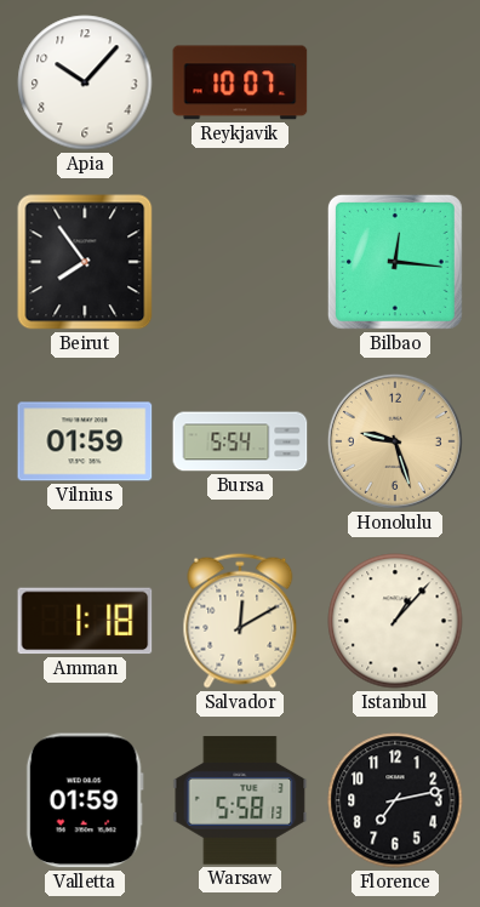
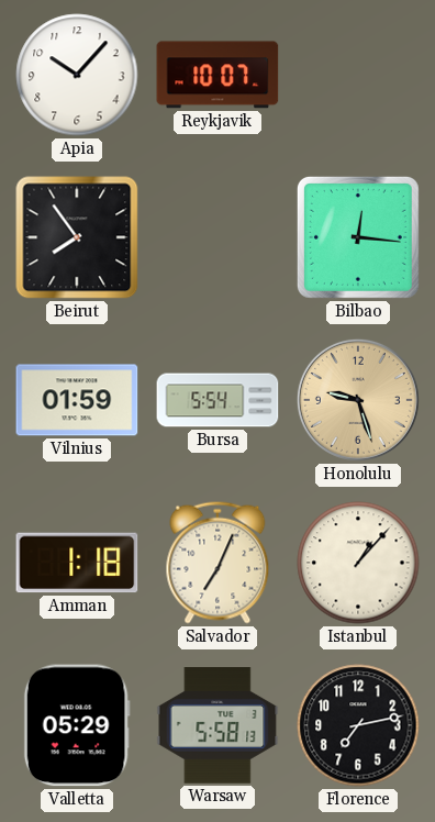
Salvador: 12:10 -> 7:04 (217, 563)
Valletta: 01:59 -> 05:29 (77, 725)
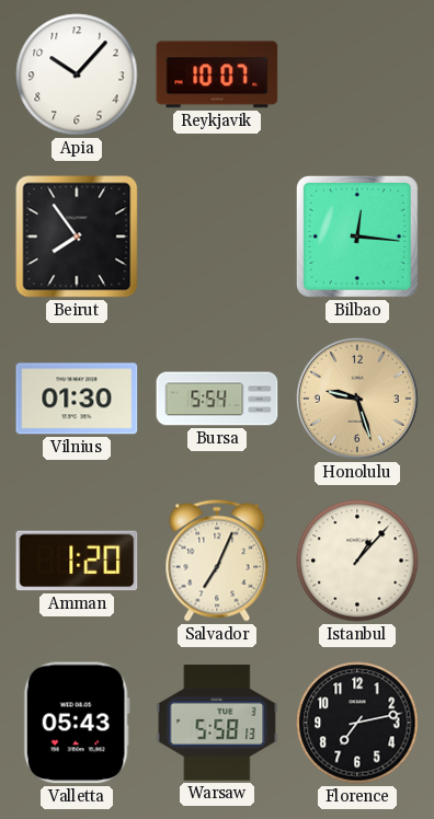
Vilnius: 01:59 -> 01:30 (77, 399)
Amman: 1:18 -> 1:20 (77, 561)
Valletta: 05:29 -> 05:43 (77, 723)
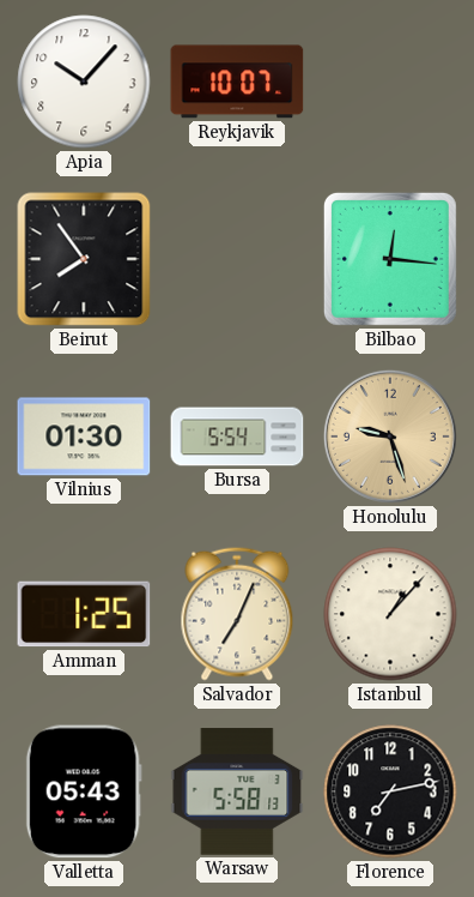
Amman: 1:20 -> 1:25 (84, 614)
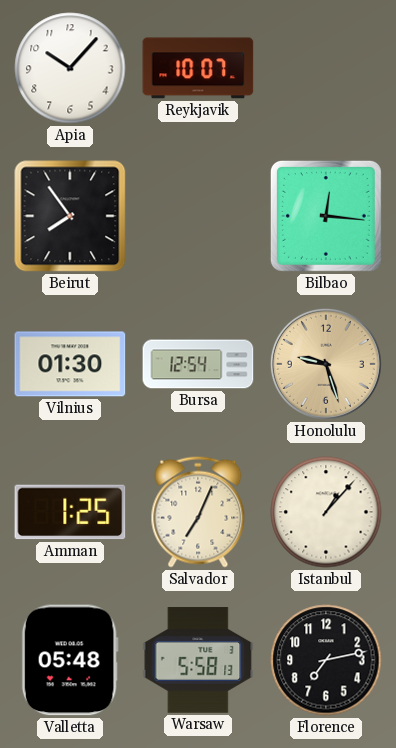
Bursa: 5:54 -> 12:54 (198, 364)
Valletta: 05:43 -> 05:48 (70, 660)
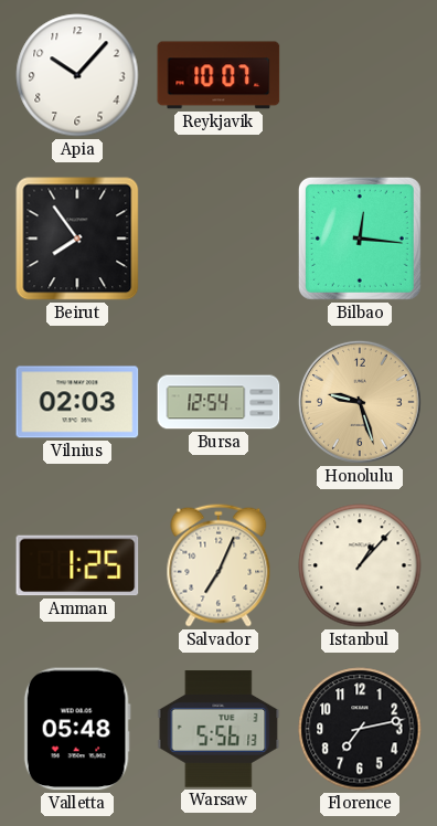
Vilnius: 01:30 -> 02:03 (77, 402)
Warsaw: 5:58 -> 5:56 (218, 729)
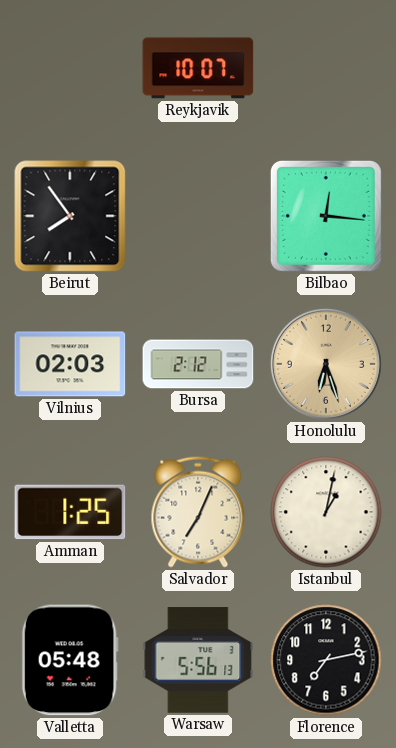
Apia: 10:07 -> none (77, 75)
Bursa: 12:54 -> 2:12 (198, 364)
Honolulu: 9:27 -> 6:27 (326, 364)
Istanbul: 1:07 -> 1:02 (326, 512)
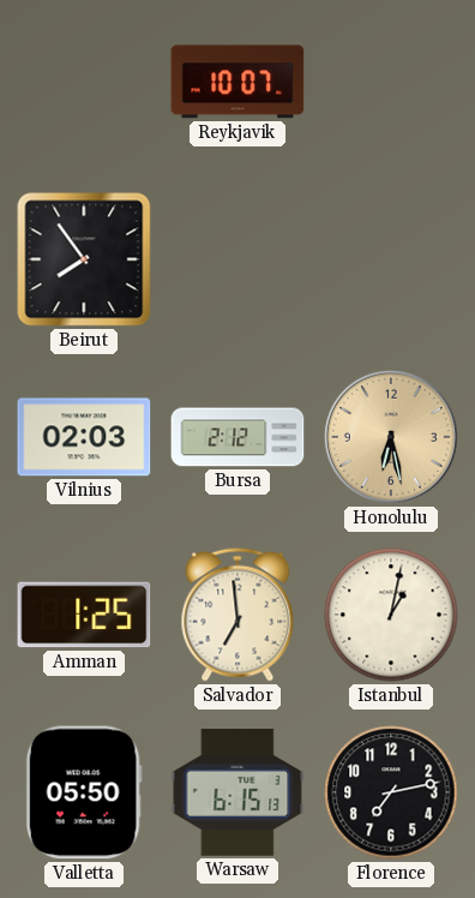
Bilbao: 12:16 -> none (326, 216)
Honolulu: 6:27 -> 6:28 (391, 437)
Salvador: 7:04 -> 6:59 (237, 615)
Valletta: 05:48 -> 05:50 (84, 792)
Warsaw: 5:56 -> 6:15 (237, 792)
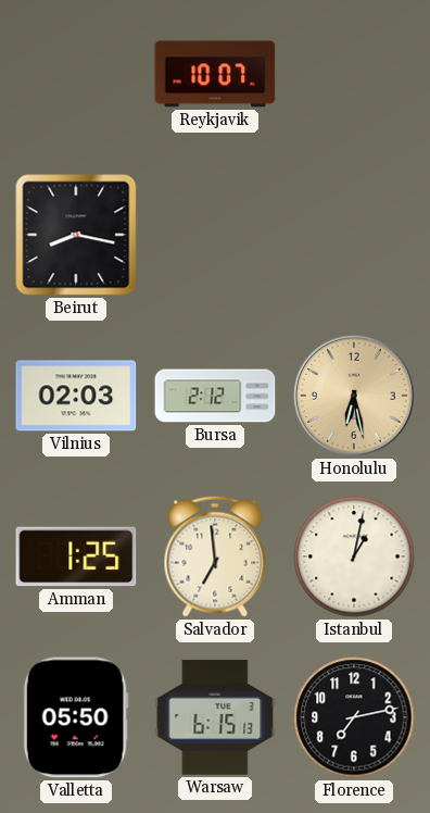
Beirut: 7:54 -> 8:17 (76, 235)
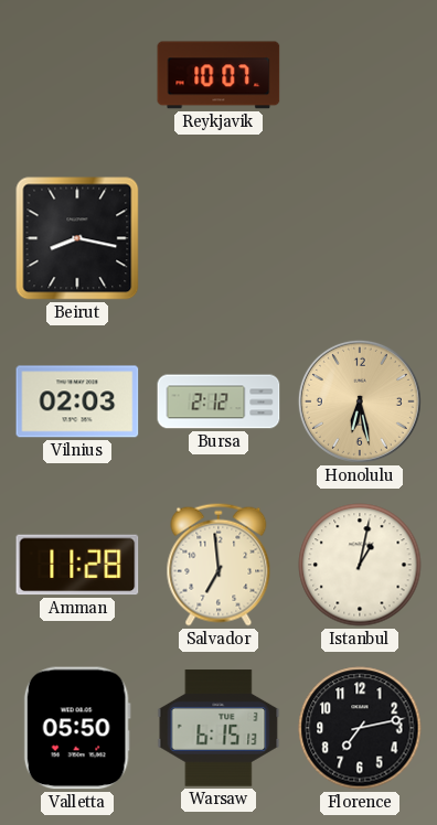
Amman: 1:25 -> 11:28 (77, 565)
